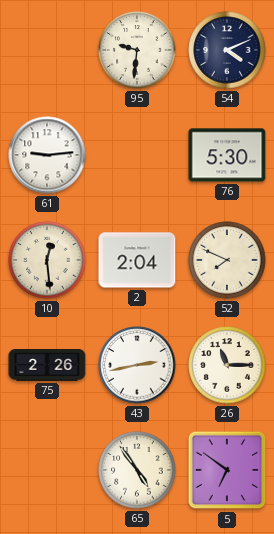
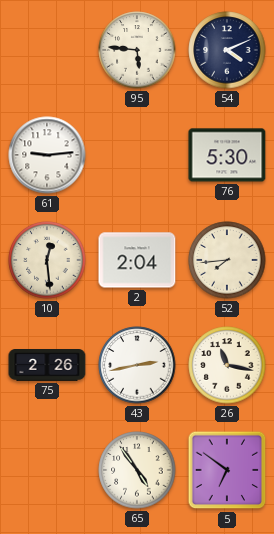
95: 9:31 -> 5:46 (137, 50)
52: 7:49 -> 7:44 (227, 260)
26: 11:15 -> 11:17 (227, 365)
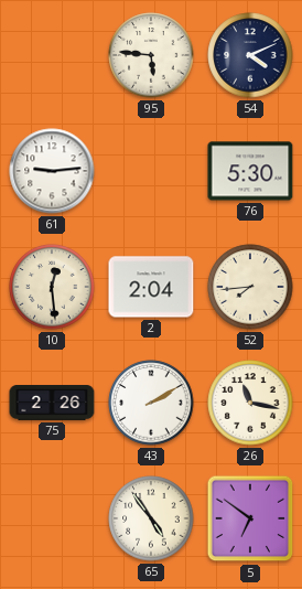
43: 2:43 -> 2:10 (151, 403)
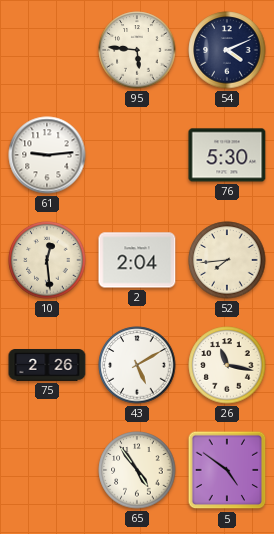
43: 2:10 -> 5:10 (137, 365)
5: 6:51 -> 4:51 (227, 470)
